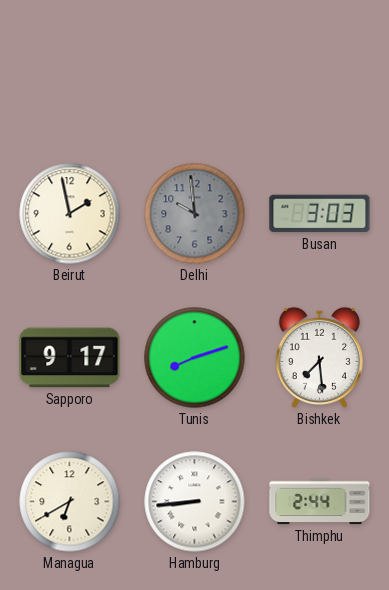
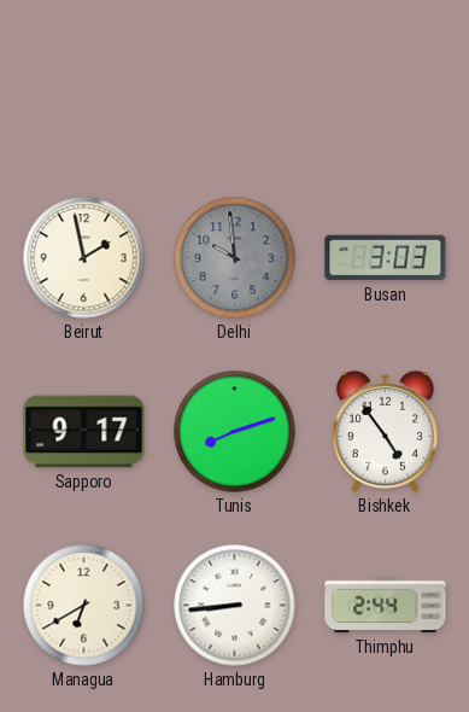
Bishkek: 7:29 -> 4:54 (385, 431)
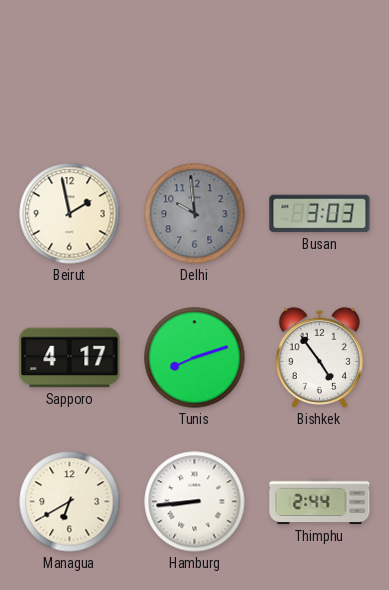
Sapporo: 9:17 -> 4:17 (70, 358)
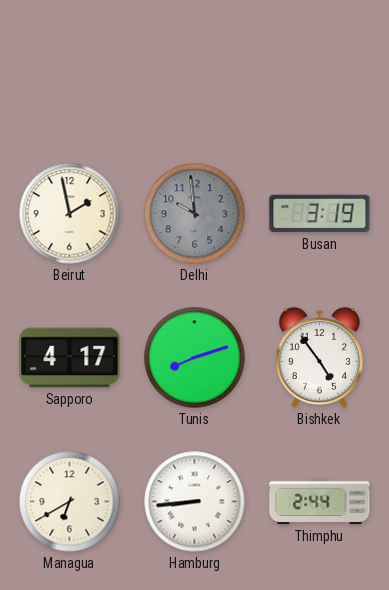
Busan: 3:03 -> 3:19 (320, 214)
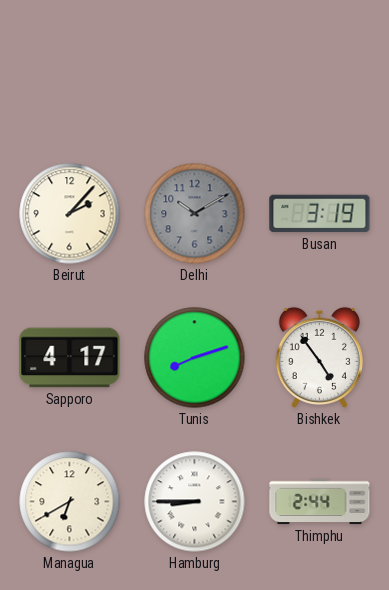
Beirut: 1:58 -> 2:07 (70, 214)
Delhi: 9:59 -> 10:10 (195, 214)
Hamburg: 8:44 -> 8:45 (195, 502)
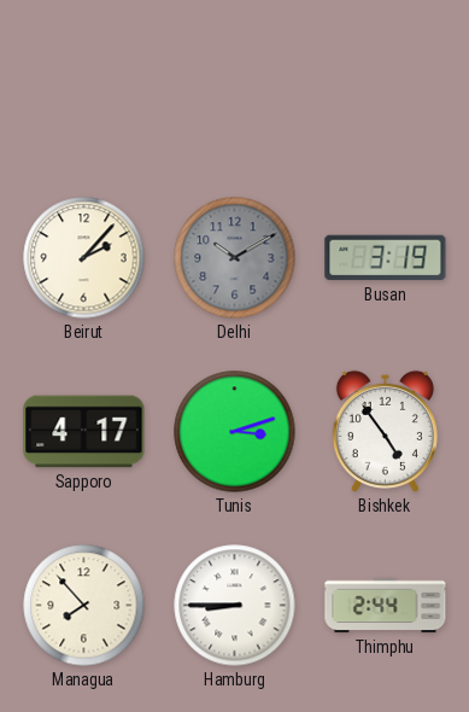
Tunis: 8:12 -> 3:12 (235, 432)
Managua: 6:40 -> 7:53 (84, 606)
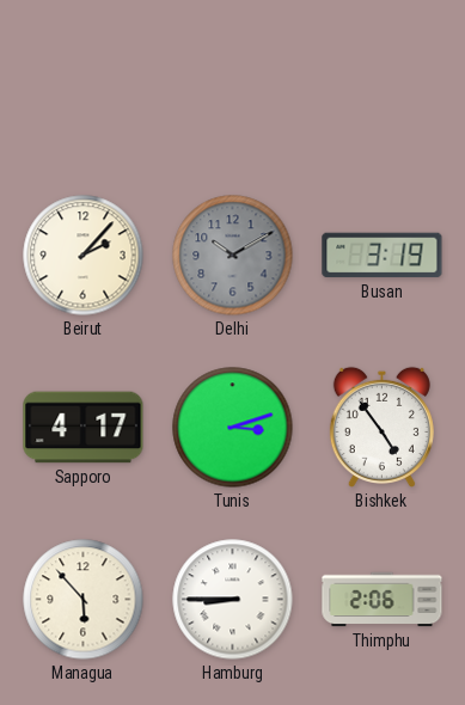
Managua: 7:53 -> 5:53 (84, 600)
Thimphu: 2:44 -> 2:06 (383, 600)
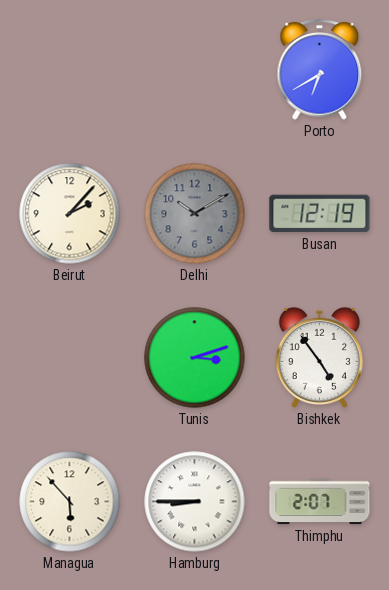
Porto: none -> 6:40 (320, 70)
Busan: 3:19 -> 12:19 (320, 214)
Sapporo: 4:17 -> none (84, 428)
Thimphu: 2:06 -> 2:07 (320, 502)
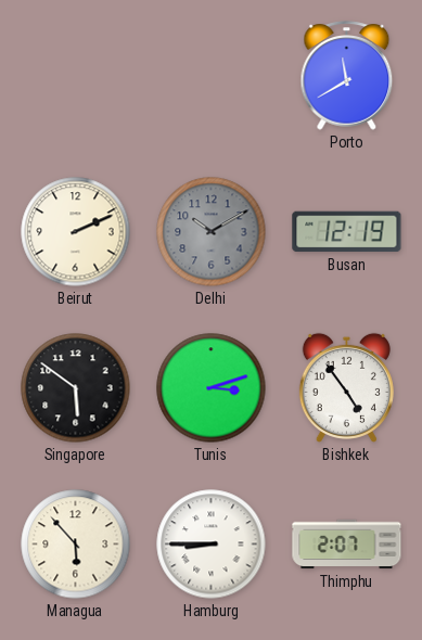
Porto: 6:40 -> 11:40 (347, 76)
Beirut: 2:07 -> 2:11 (76, 232)
Singapore: none -> 5:51 (76, 388)
